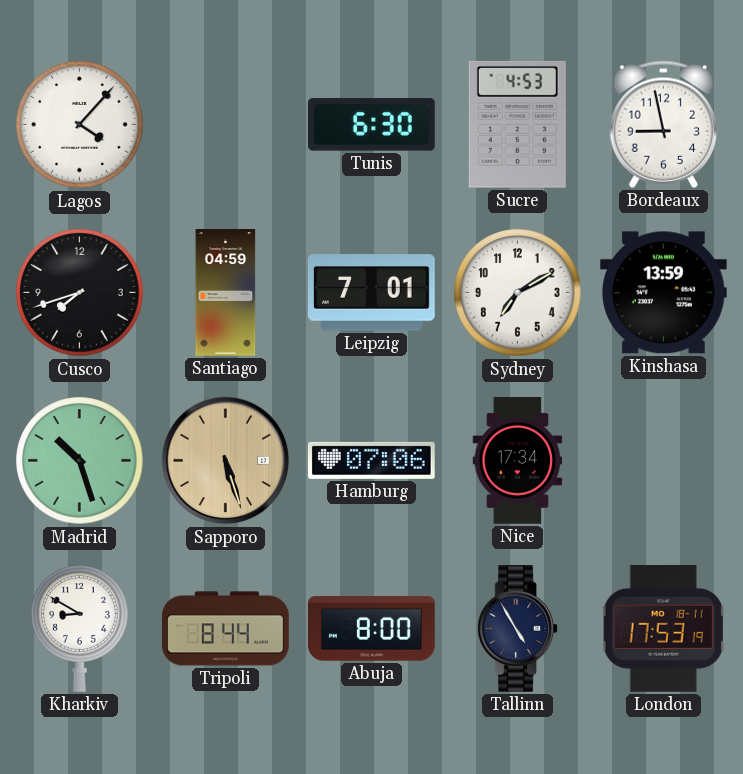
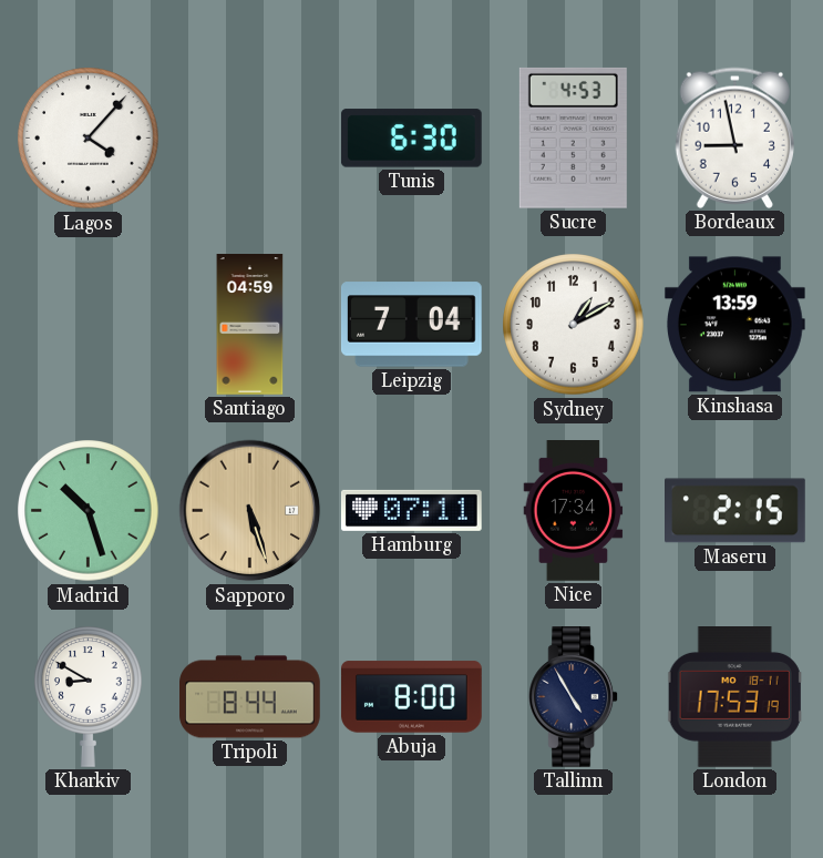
Cusco: 7:42 -> none (80, 293)
Leipzig: 7:01 -> 7:04 (411, 325)
Sydney: 7:10 -> 1:10 (574, 325)
Hamburg: 07:06 -> 07:11 (412, 510)
Maseru: none -> 2:15 (735, 511)
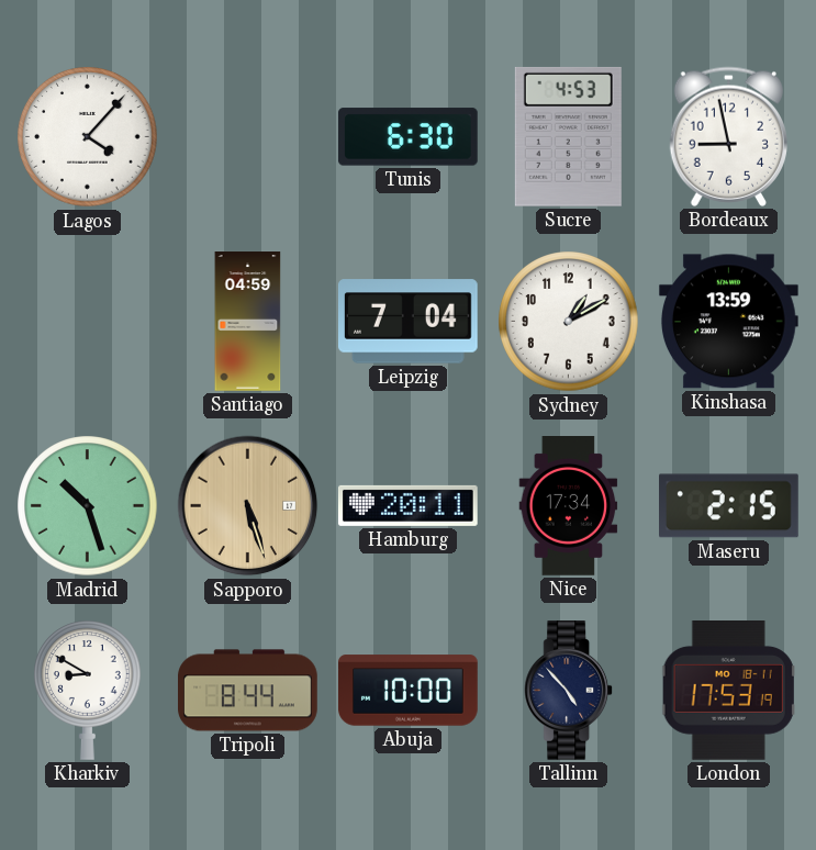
Hamburg: 07:11 -> 20:11 (409, 505)
Abuja: 8:00 -> 10:00 (409, 691)
Tallinn: 4:55 -> 4:53 (569, 691)
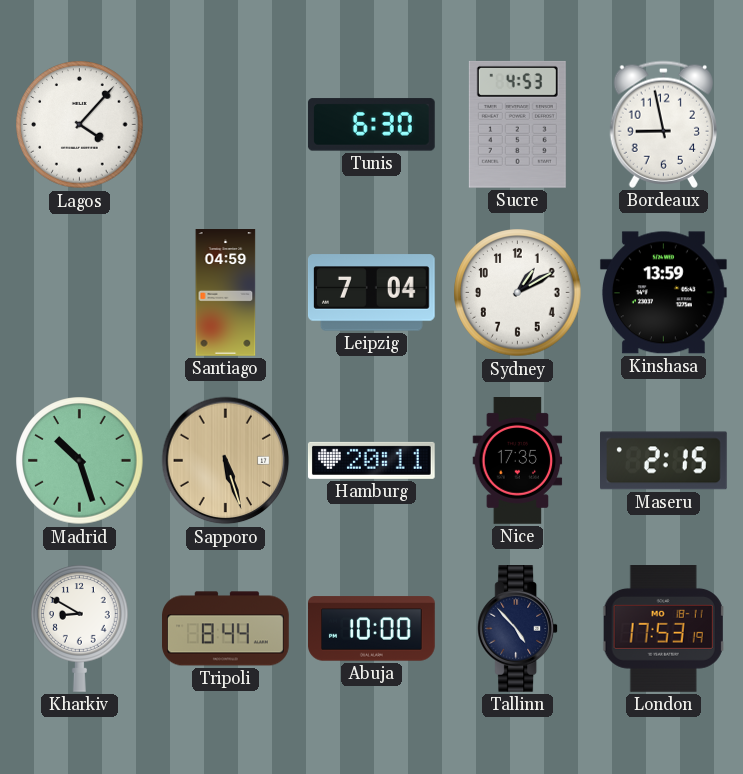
Nice: 17:34 -> 17:35 (518, 461)
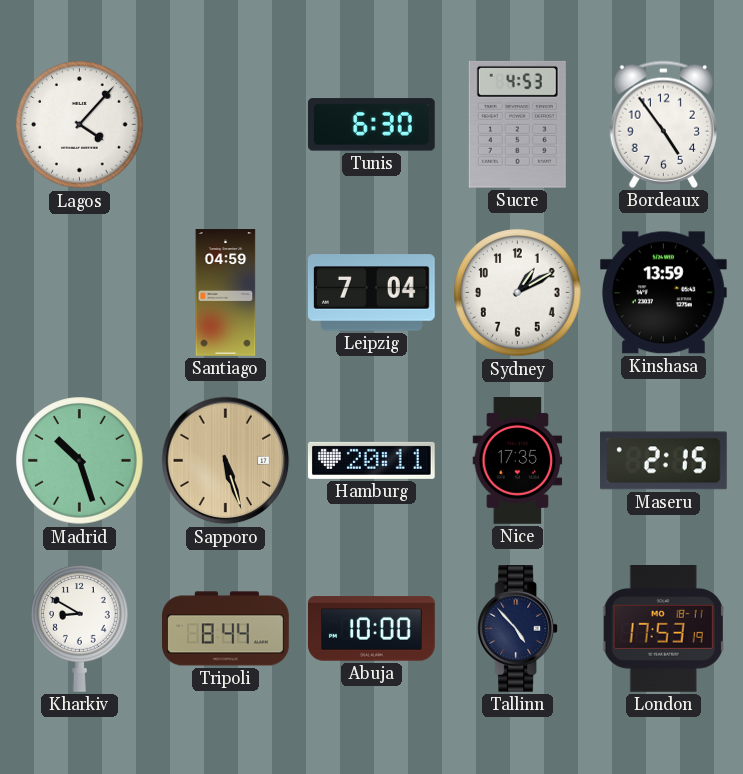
Bordeaux: 8:58 -> 4:54 (663, 124)
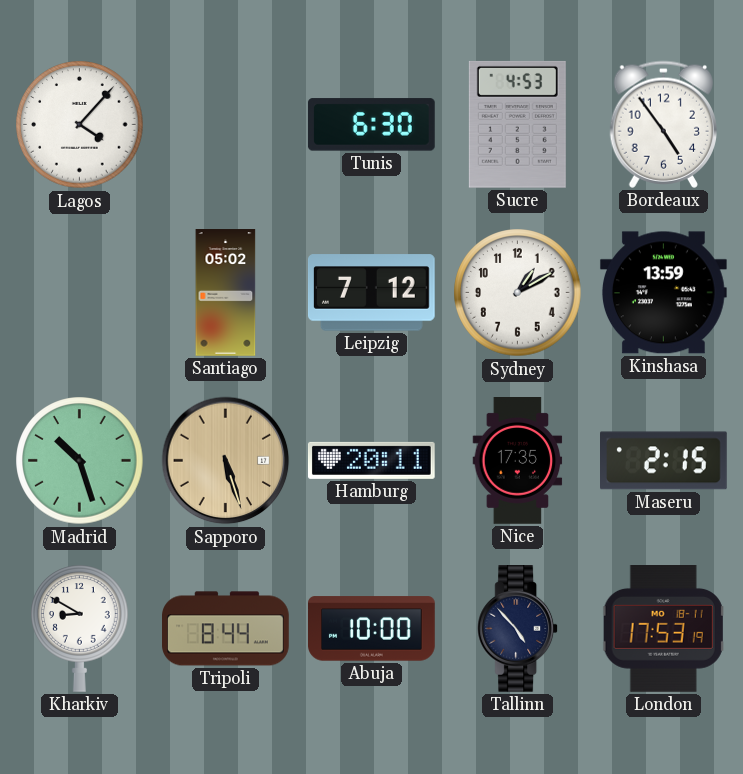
Santiago: 04:59 -> 05:02 (226, 293)
Leipzig: 7:04 -> 7:12 (371, 293)
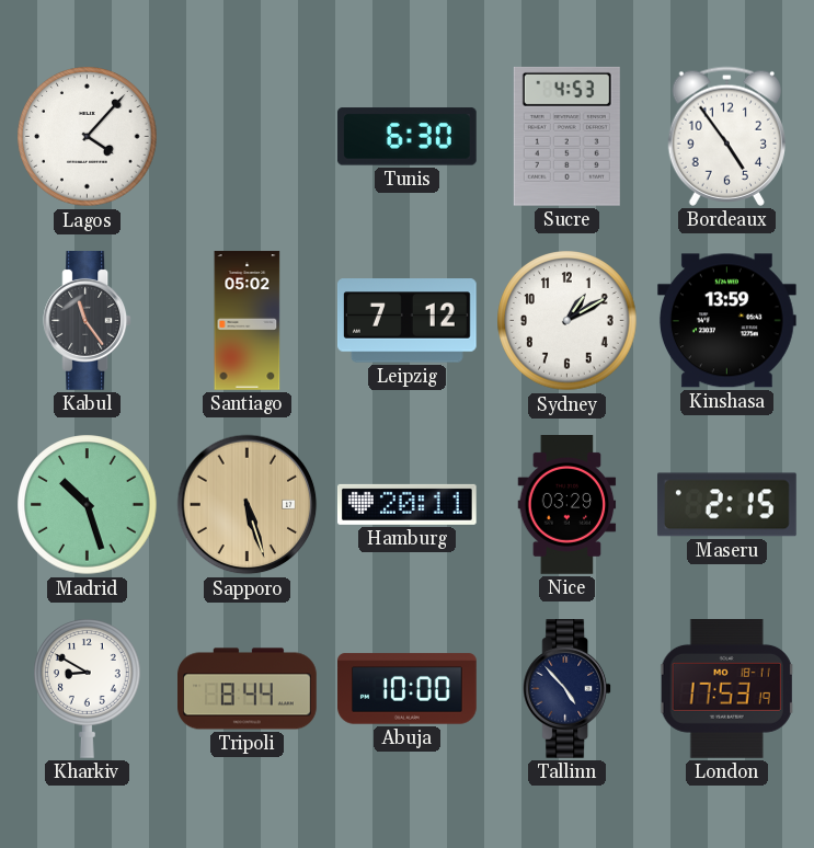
Kabul: none -> 11:24 (88, 321)
Nice: 17:35 -> 03:29 (567, 505)
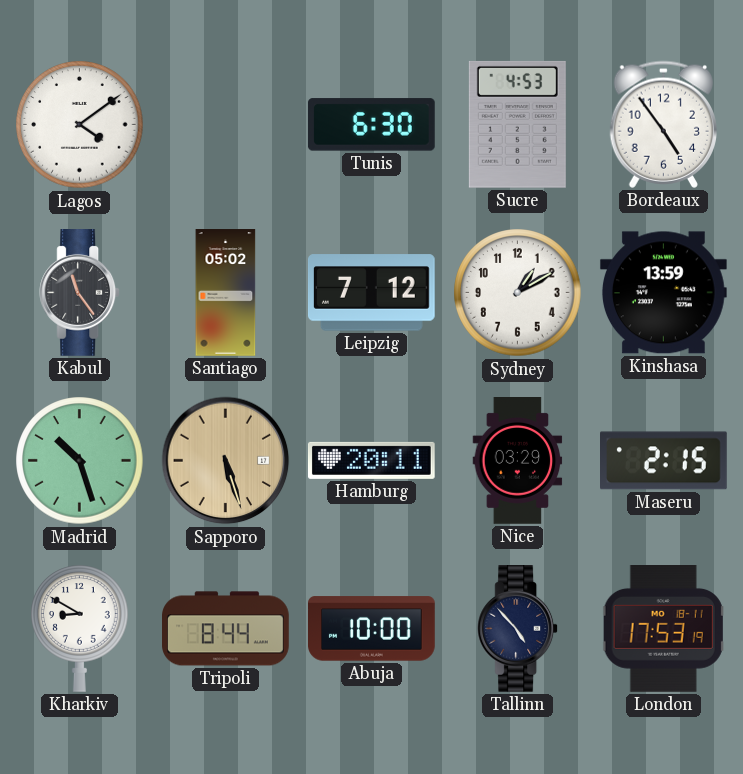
Lagos: 4:07 -> 4:09 (80, 125)
